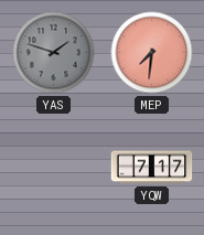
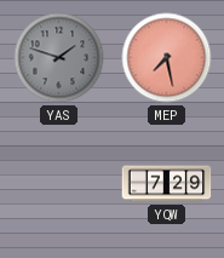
MEP: 7:31 -> 7:28 (167, 58)
YQW: 7:17 -> 7:29 (167, 184)
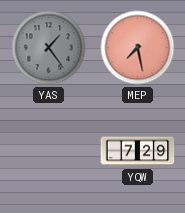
YAS: 1:48 -> 1:24 (49, 48)
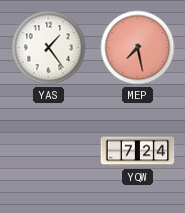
YAS dial: grey -> white (49, 48)
YQW: 7:29 -> 7:24 (138, 152)
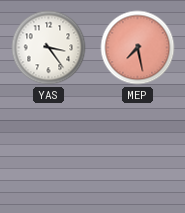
YAS: 1:24 -> 3:24 (49, 48)
YQW: 7:24 -> none (138, 152)
